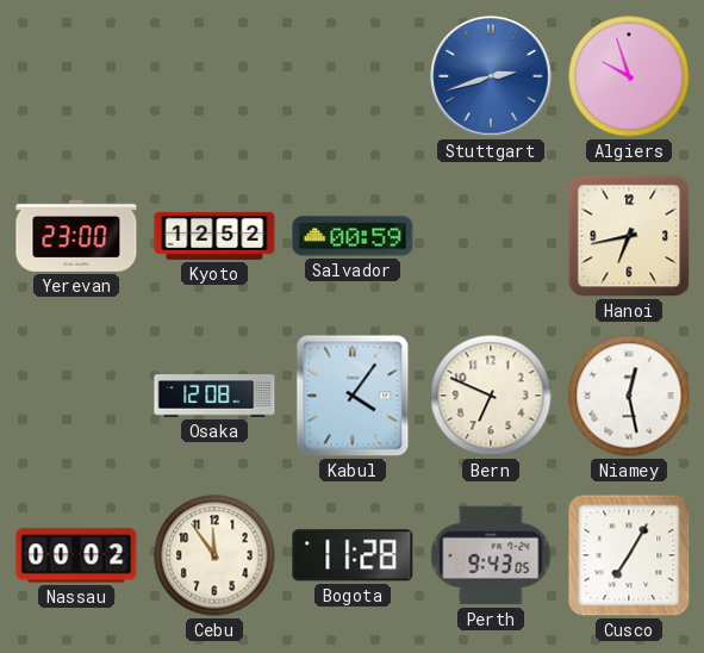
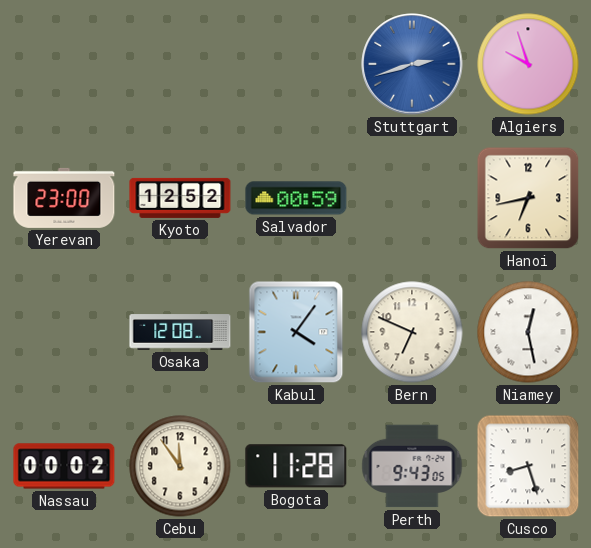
Cusco: 7:05 -> 8:27 (528, 466)
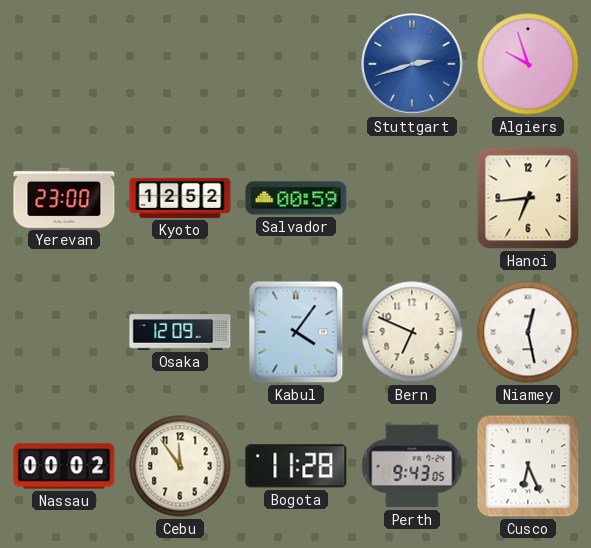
Hanoi: 6:43 -> 6:44 (528, 198)
Osaka: 12:08 -> 12:09 (180, 332)
Cusco: 8:27 -> 6:26 (528, 466)
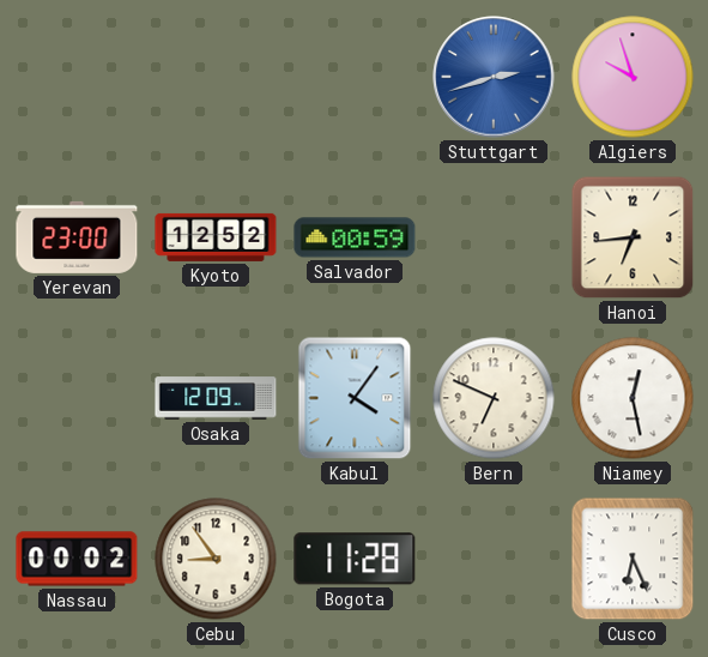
Cebu: 11:54 -> 8:54 (216, 559)
Perth: 9:43 -> none (412, 466)
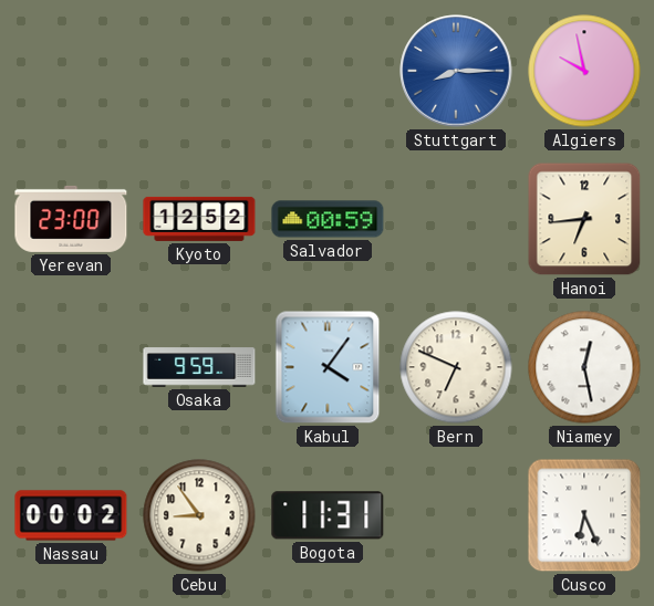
Stuttgart: 2:42 -> 8:15 (456, 71)
Algiers: 9:57 -> 9:58 (584, 71)
Osaka: 12:09 -> 9:59 (199, 367)
Bogota: 11:28 -> 11:31 (328, 515)
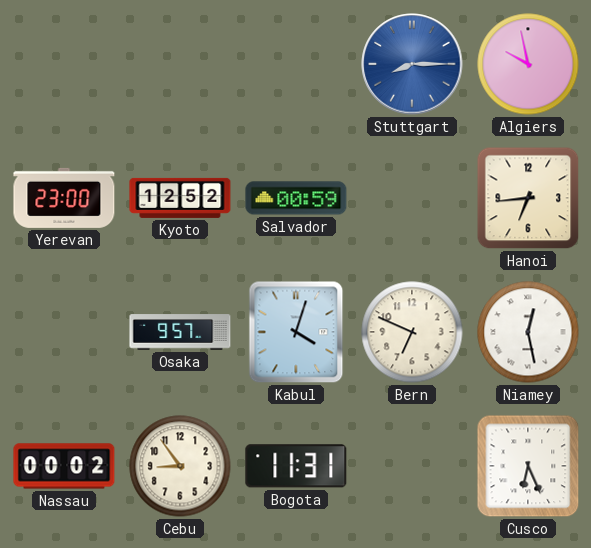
Osaka: 9:59 -> 9:57 (180, 332)
Kabul: 4:06 -> 4:03 (296, 332)
